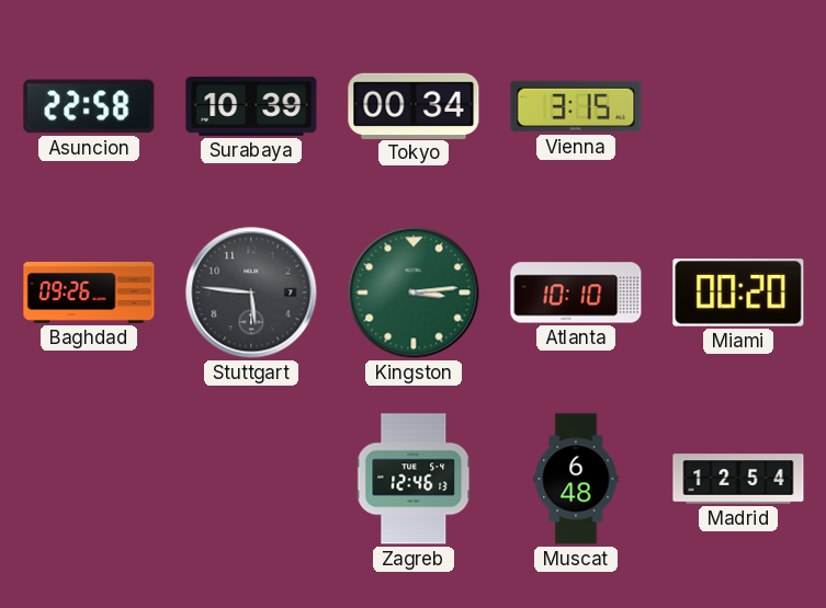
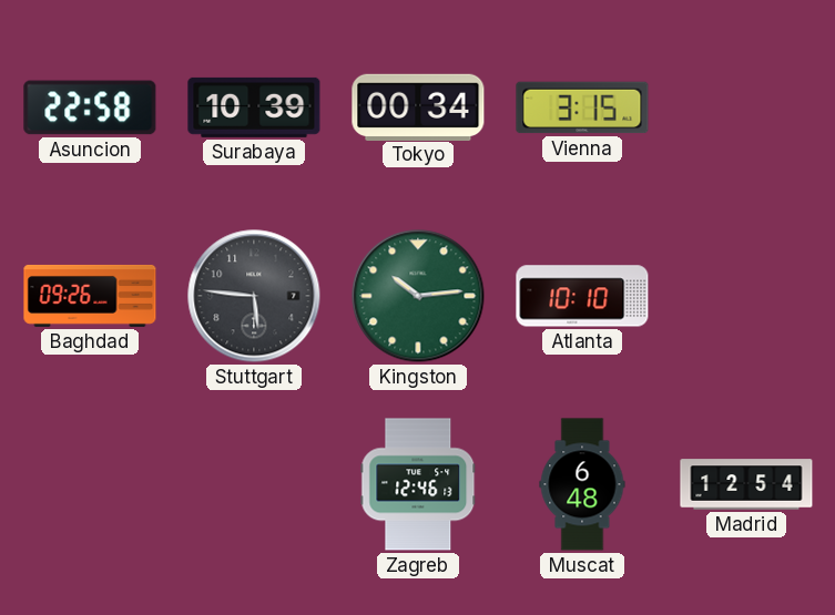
Kingston: 3:14 -> 10:14 (418, 296)
Miami: 00:20 -> none (738, 292)
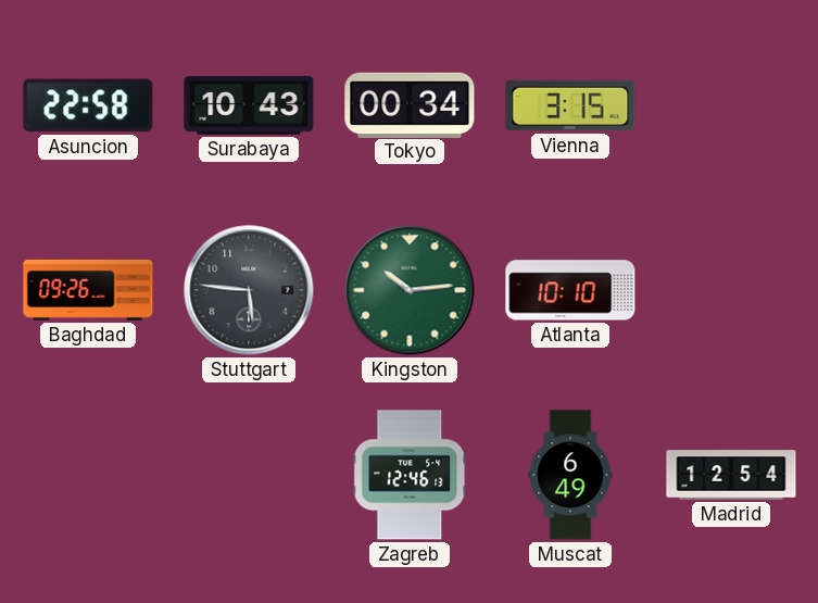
Surabaya: 10:39 -> 10:43 (249, 105)
Muscat: 6:48 -> 6:49 (570, 475)
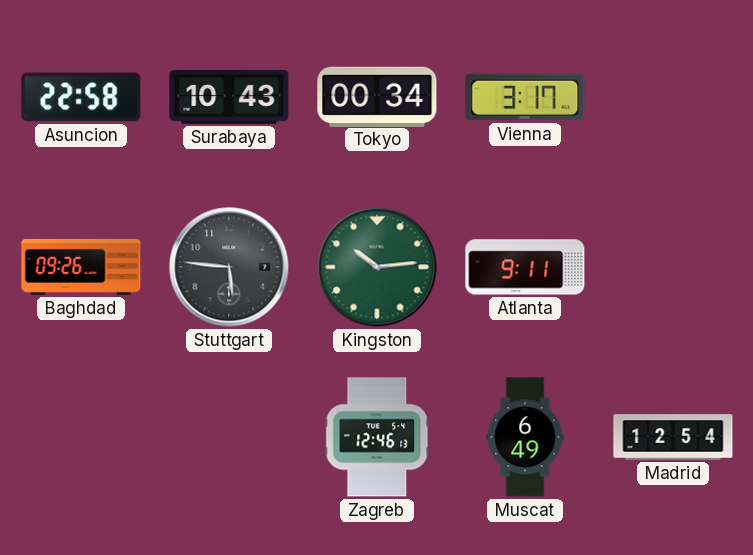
Vienna: 3:15 -> 3:17 (525, 97)
Atlanta: 10:10 -> 9:11 (525, 267)
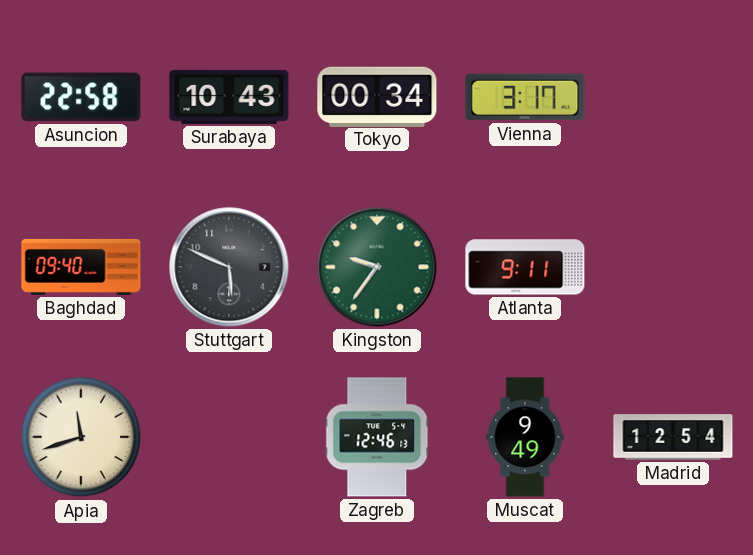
Baghdad: 09:26 -> 09:40 (81, 267)
Stuttgart: 5:46 -> 5:49 (229, 267)
Kingston: 10:14 -> 9:36 (377, 267)
Apia: none -> 11:42 (81, 437)
Muscat: 6:49 -> 9:49 (525, 437)
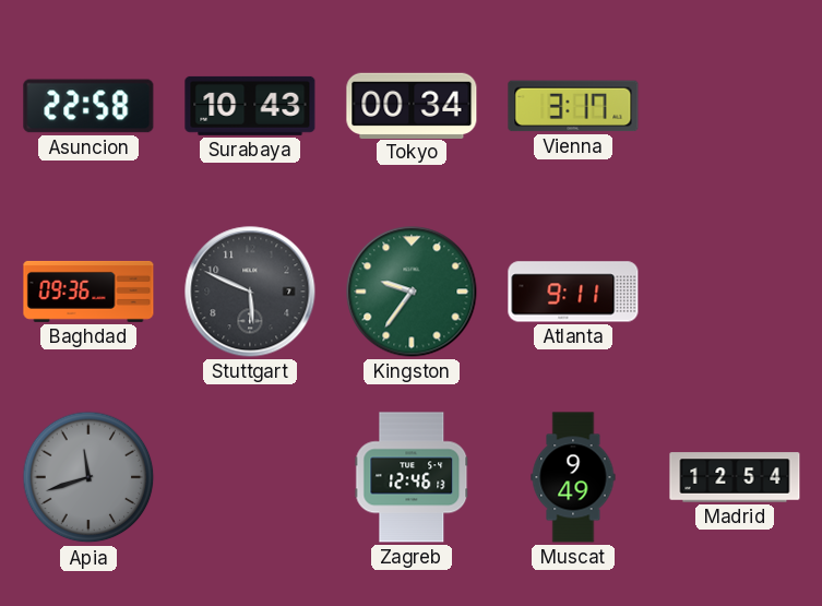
Baghdad: 09:40 -> 09:36 (88, 292)
Apia dial: cream -> grey (88, 477)
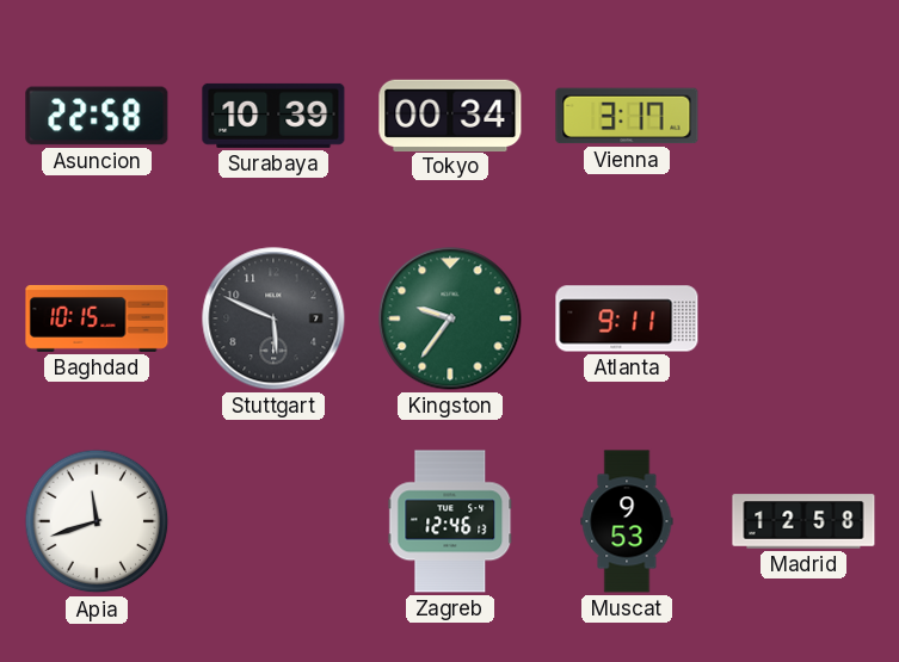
Surabaya: 10:43 -> 10:39 (273, 116)
Baghdad: 09:36 -> 10:15 (97, 318)
Apia dial: grey -> white (97, 521)
Muscat: 9:49 -> 9:53 (627, 521)
Madrid: 12:54 -> 12:58 (803, 521)
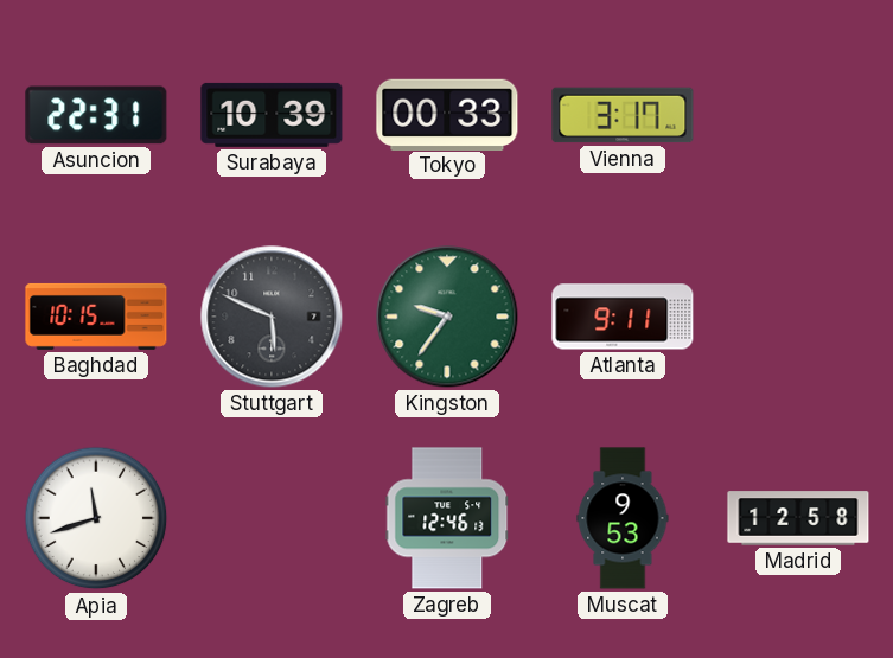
Asuncion: 22:58 -> 22:31 (96, 115)
Tokyo: 00:34 -> 00:33 (447, 114)
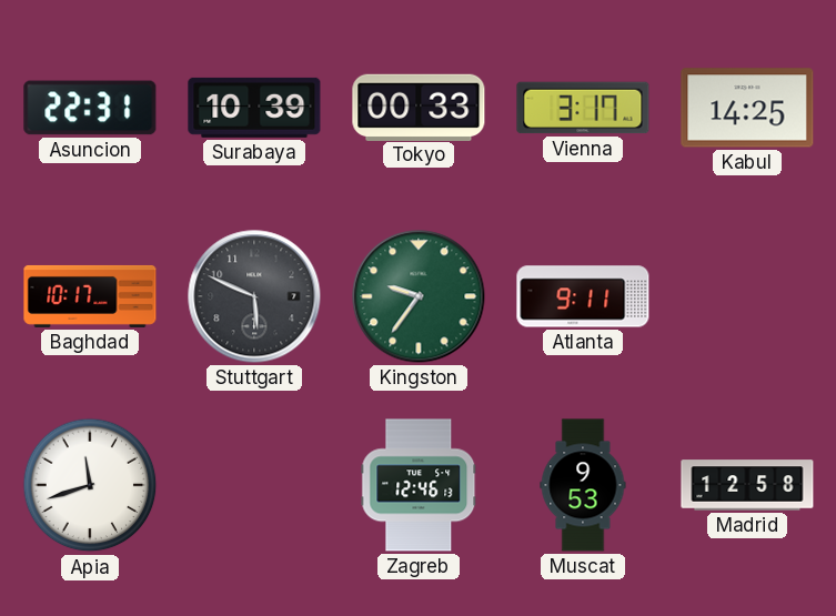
Kabul: none -> 14:25 (747, 108)
Baghdad: 10:15 -> 10:17 (90, 296)
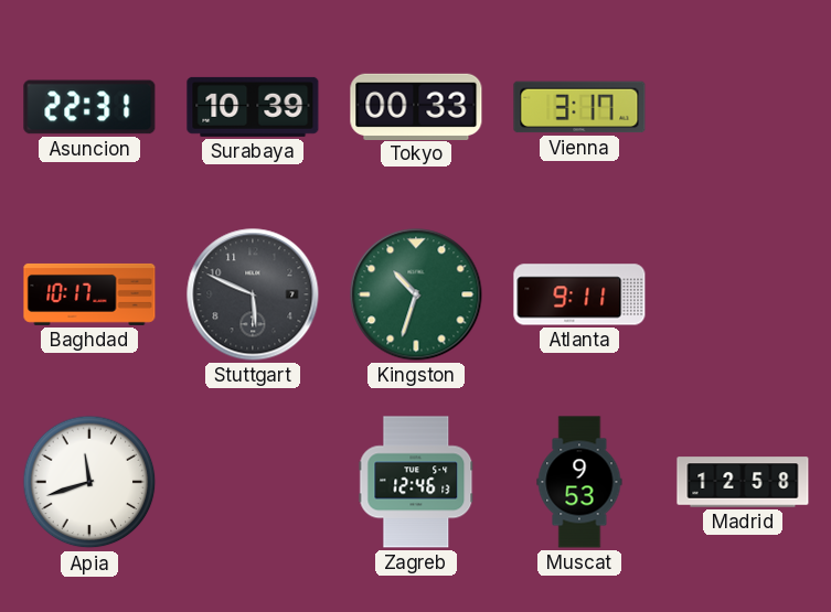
Kabul: 14:25 -> none (747, 108)
Kingston: 9:36 -> 10:33 (416, 294)
